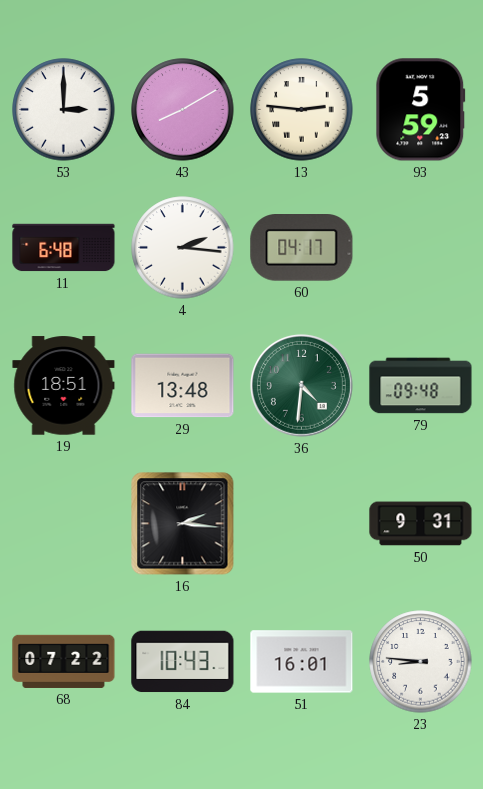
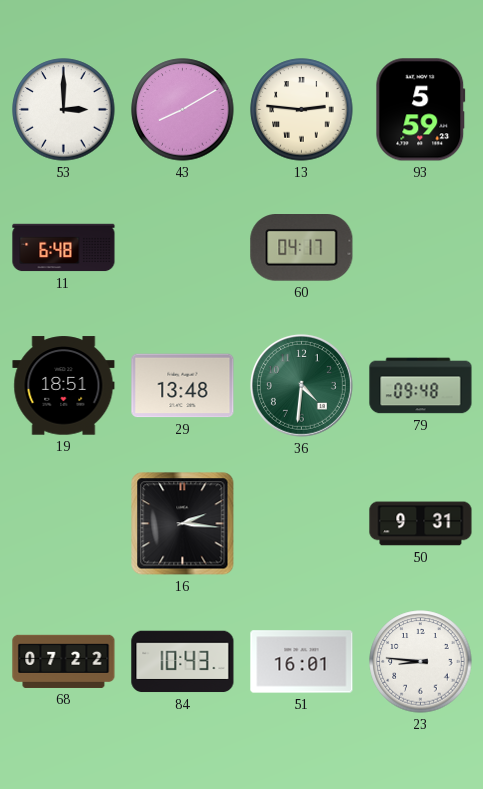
4: 2:16 -> none (183, 248)
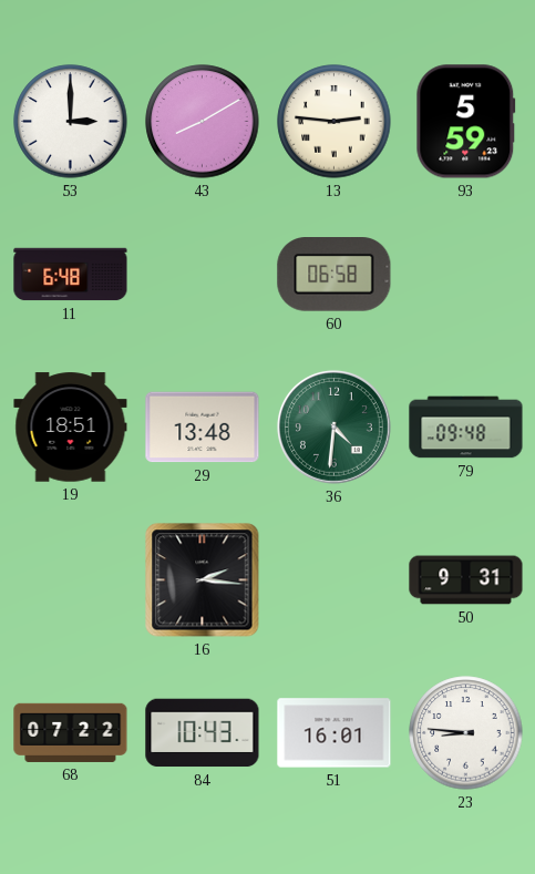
60: 04:17 -> 06:58 (335, 275)
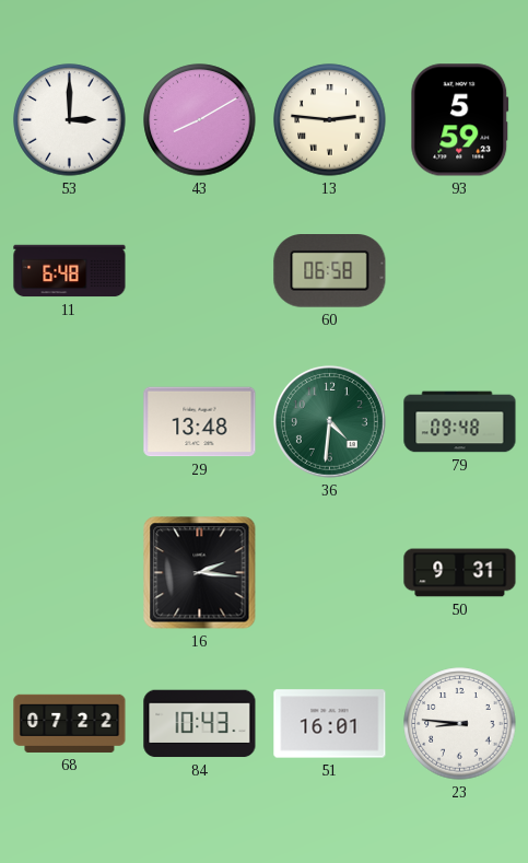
19: 18:51 -> none (71, 428)
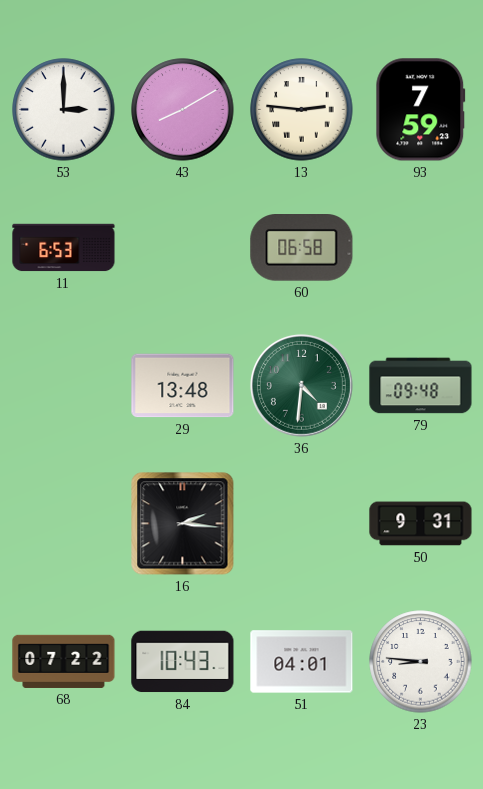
93: 5:59 -> 7:59 (421, 110)
11: 6:48 -> 6:53 (64, 248)
51: 16:01 -> 04:01 (302, 662)
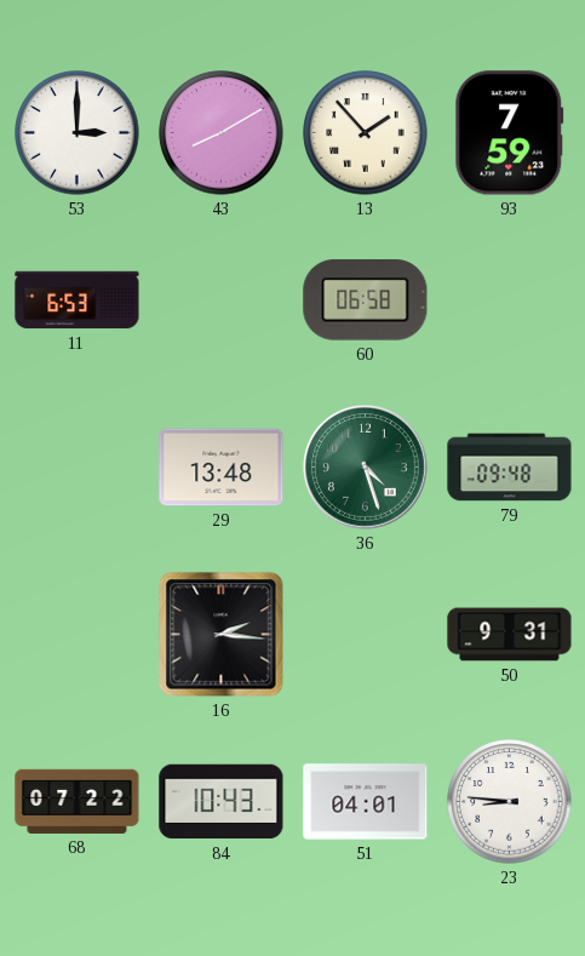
13: 2:46 -> 1:53 (366, 133)
36: 4:31 -> 4:27 (365, 466)
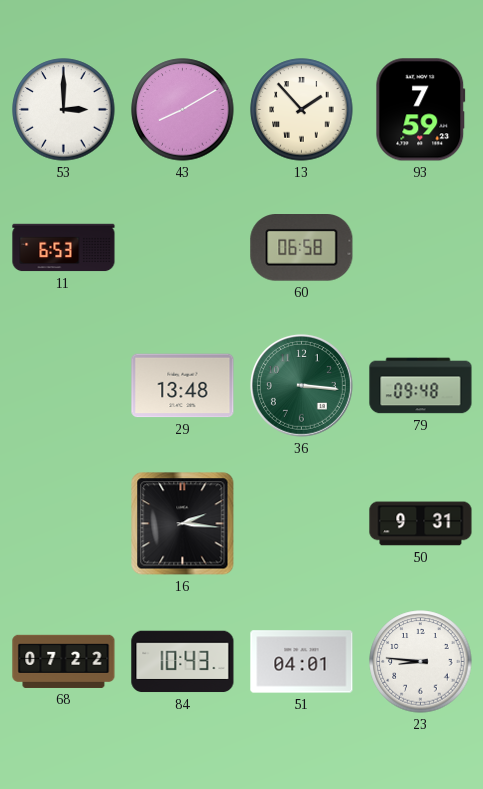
36: 4:27 -> 3:16 (301, 385)
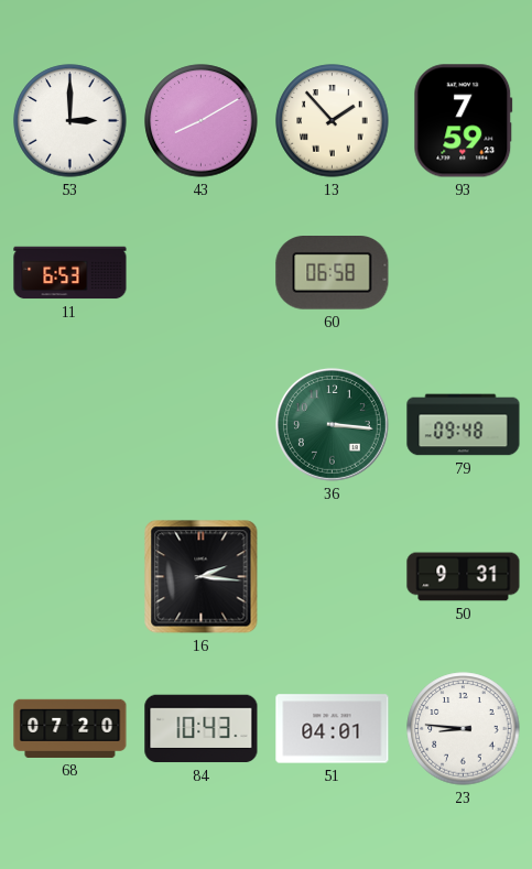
29: 13:48 -> none (183, 386)
68: 07:22 -> 07:20 (70, 728)
